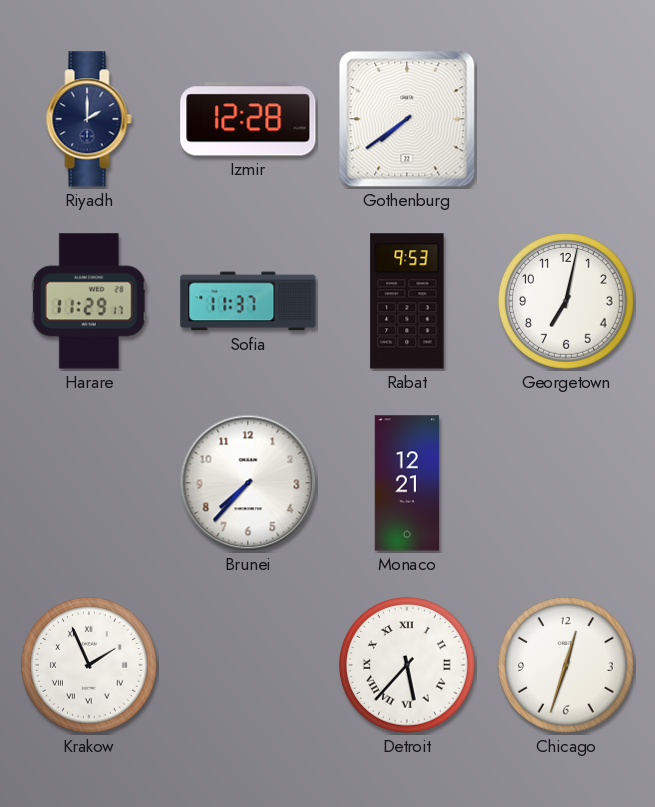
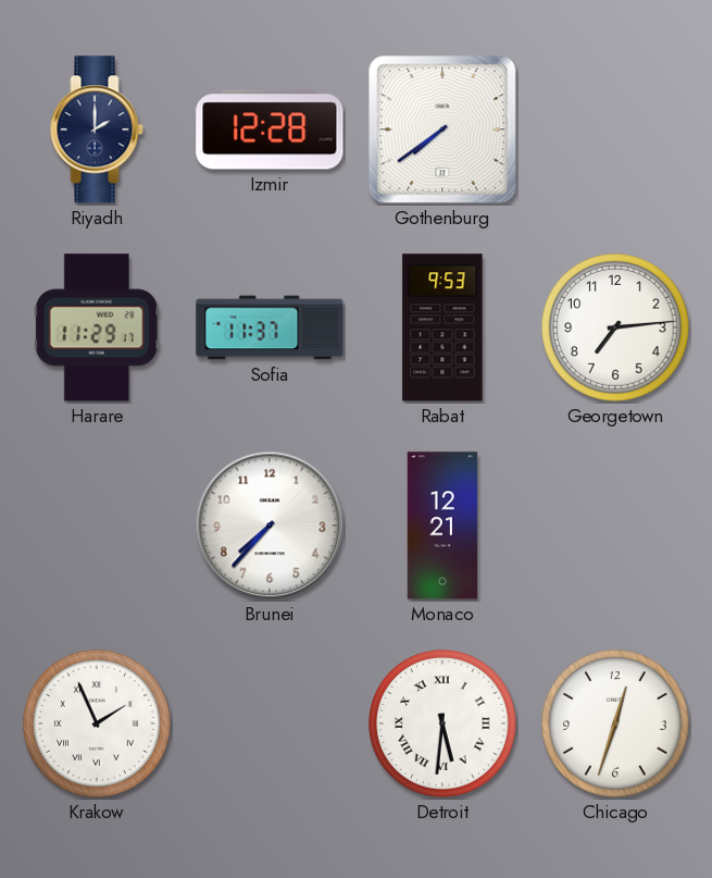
Georgetown: 7:02 -> 7:14 (616, 329)
Detroit: 5:37 -> 5:31 (444, 725)
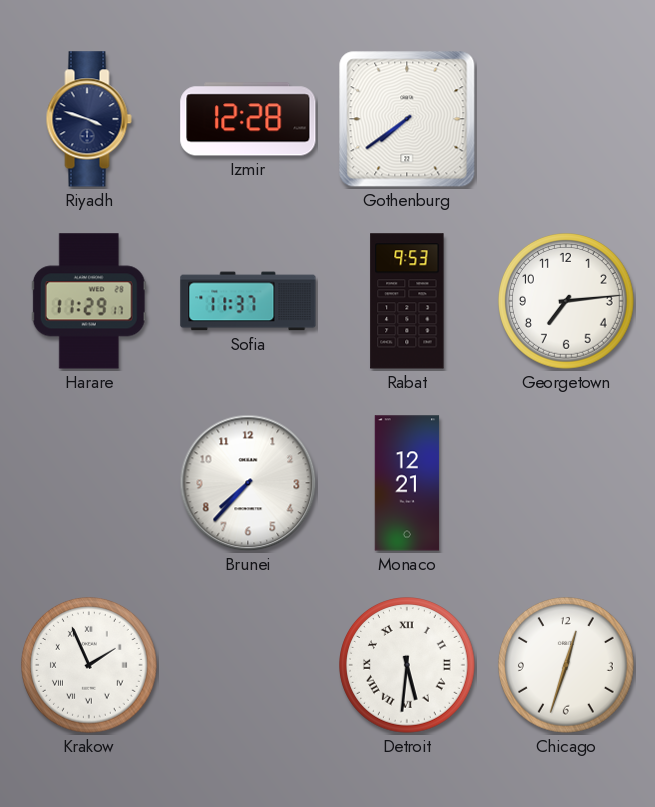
Riyadh: 2:00 -> 3:48 (89, 119)
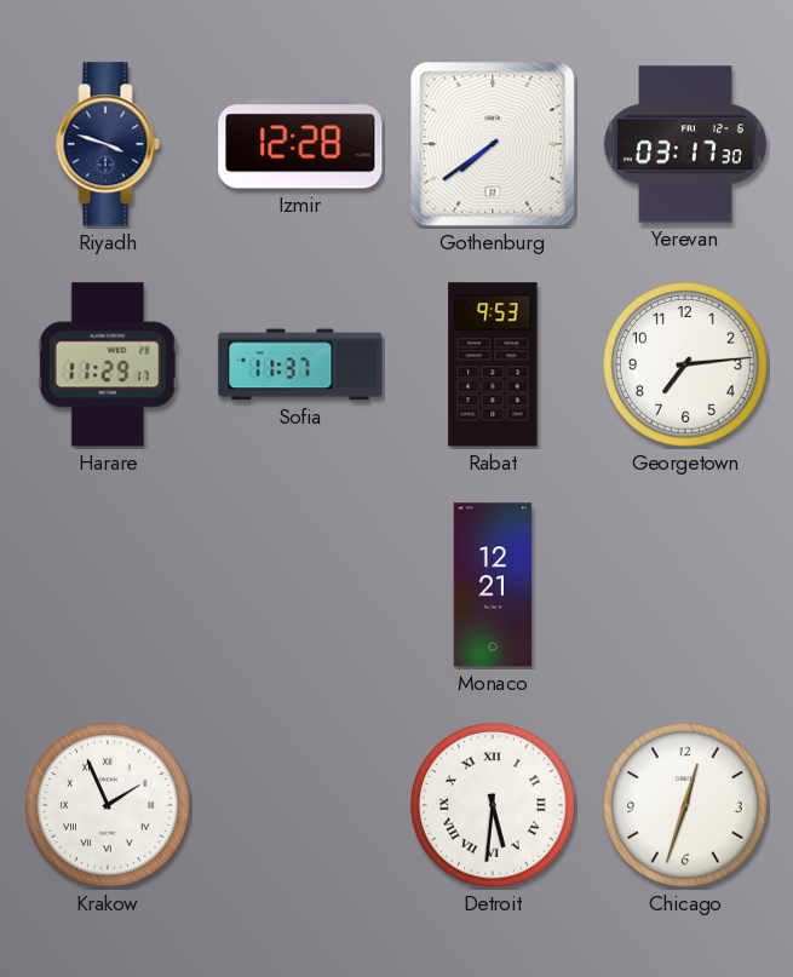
Yerevan: none -> 03:17 (685, 144)
Brunei: 7:37 -> none (248, 483)
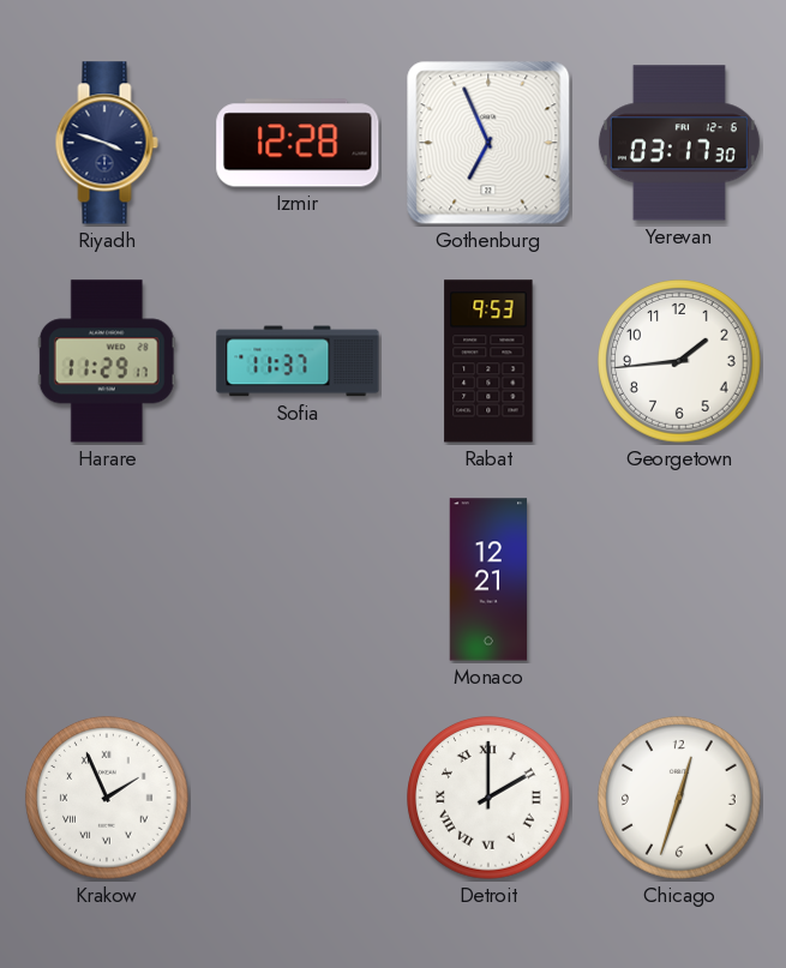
Gothenburg: 7:39 -> 6:56 (488, 143)
Georgetown: 7:14 -> 1:44 (680, 362)
Detroit: 5:31 -> 2:00 (490, 799)
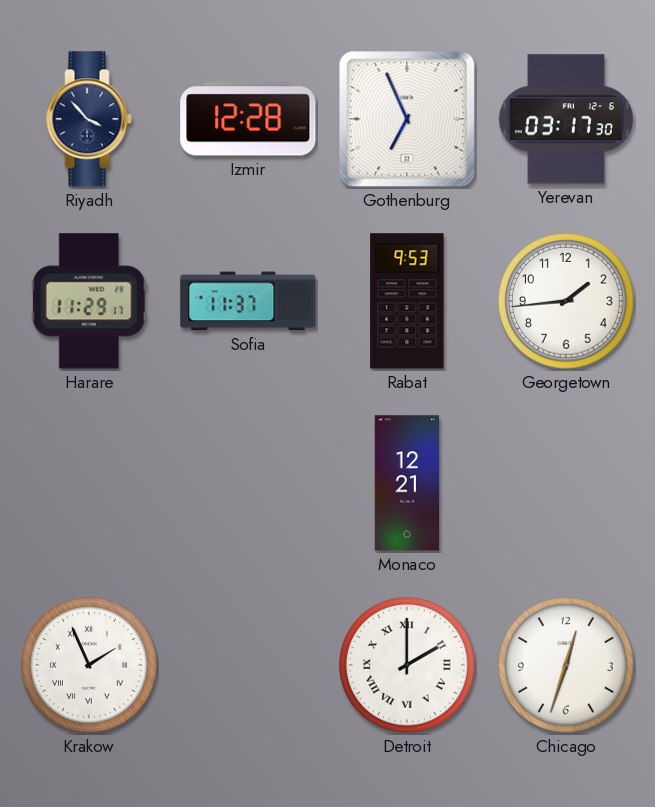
Riyadh: 3:48 -> 3:53 (89, 119)
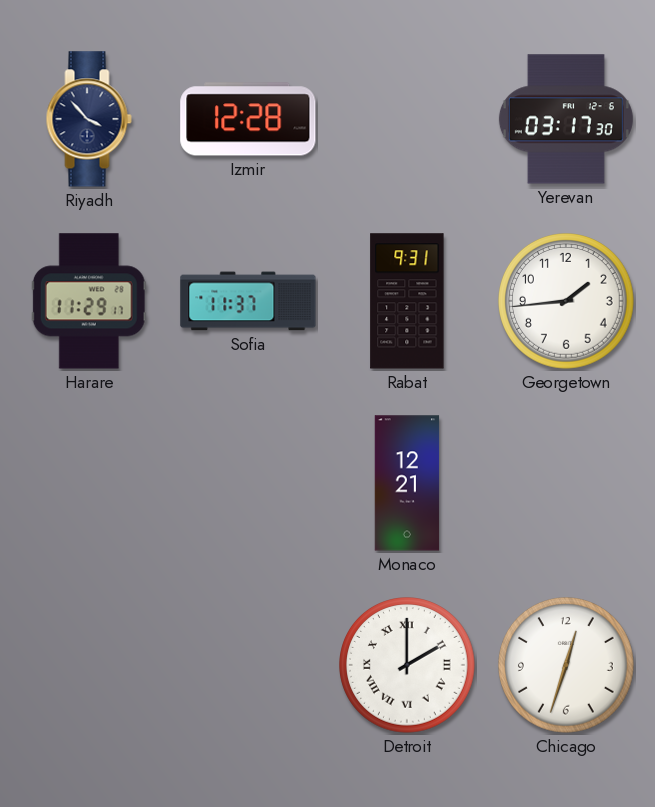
Gothenburg: 6:56 -> none (407, 119)
Rabat: 9:53 -> 9:31 (407, 301)
Krakow: 1:56 -> none (90, 666)
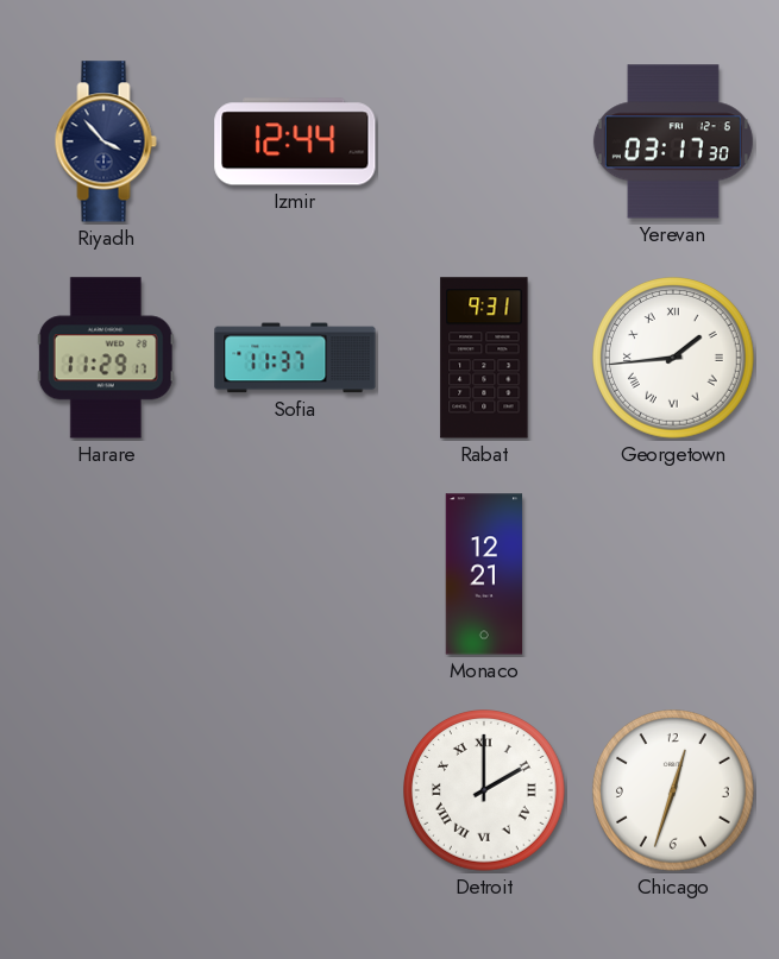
Izmir: 12:28 -> 12:44 (295, 141)
Georgetown numerals: Arabic -> Roman (674, 359)
